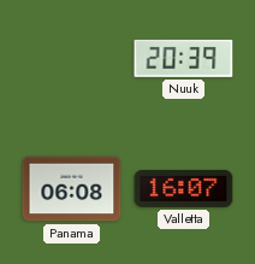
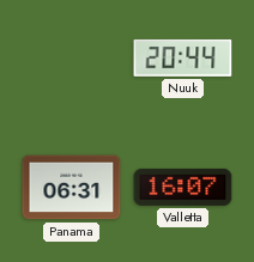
Nuuk: 20:39 -> 20:44 (183, 57)
Panama: 06:08 -> 06:31 (72, 188)
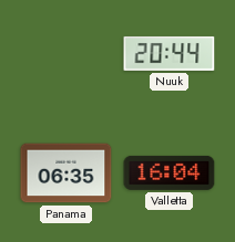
Panama: 06:31 -> 06:35 (67, 173)
Valletta: 16:07 -> 16:04 (170, 172)
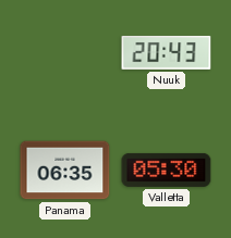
Nuuk: 20:44 -> 20:43 (167, 52)
Valletta: 16:04 -> 05:30 (167, 170)
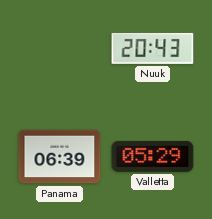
Panama: 06:35 -> 06:39 (60, 157)
Valletta: 05:30 -> 05:29 (153, 156)
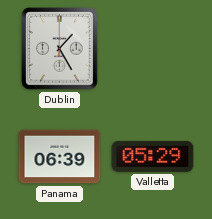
Dublin: none -> 1:25 (60, 49)
Nuuk: 20:43 -> none (153, 48)
